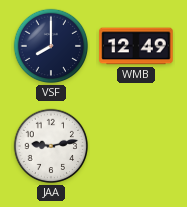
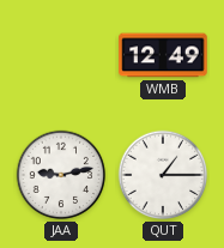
VSF: 8:00 -> none (51, 46)
QUT: none -> 1:15 (163, 175)
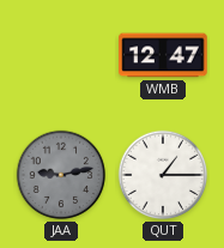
WMB: 12:49 -> 12:47 (163, 55)
JAA dial: white -> grey (61, 175)
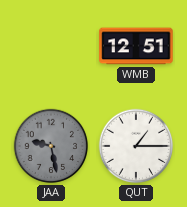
WMB: 12:47 -> 12:51 (136, 46)
JAA: 9:13 -> 9:28 (51, 146)
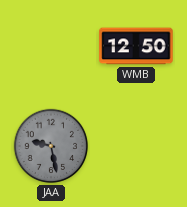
WMB: 12:51 -> 12:50 (136, 46)
QUT: 1:15 -> none (136, 146)
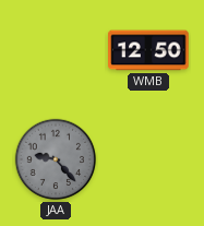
JAA: 9:28 -> 9:23 (56, 159)
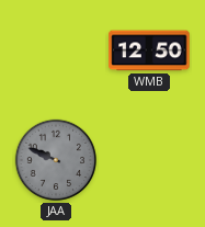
JAA: 9:23 -> 9:49 (56, 160)
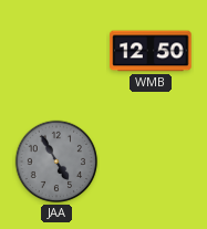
JAA: 9:49 -> 4:55 (56, 162)
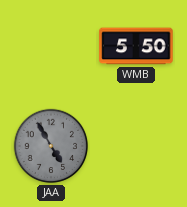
WMB: 12:50 -> 5:50 (136, 46)
